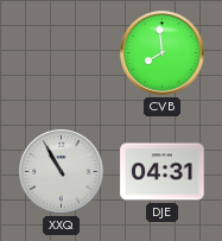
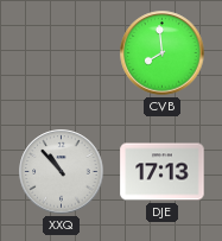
XXQ: 10:55 -> 10:53 (62, 172)
DJE: 04:31 -> 17:13 (163, 172)
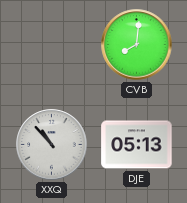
CVB: 7:59 -> 8:01 (137, 45)
DJE: 17:13 -> 05:13 (137, 145)
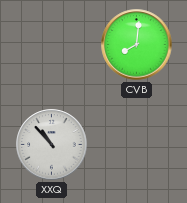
DJE: 05:13 -> none (137, 145)
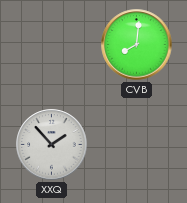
XXQ: 10:53 -> 1:53 (52, 145)
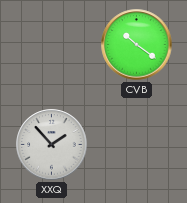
CVB: 8:01 -> 10:21 (137, 45)
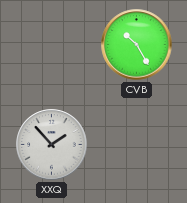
CVB: 10:21 -> 10:25 (137, 45)
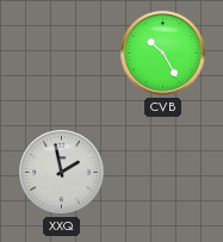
XXQ: 1:53 -> 1:58 (62, 173)
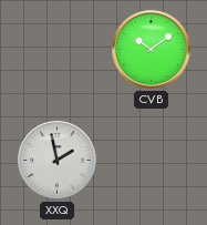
CVB: 10:25 -> 10:09 (152, 50)
